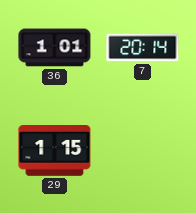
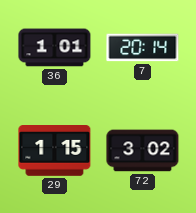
72: none -> 3:02 (143, 151)
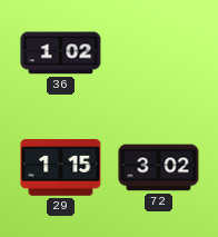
36: 1:01 -> 1:02 (61, 53)
7: 20:14 -> none (143, 48)
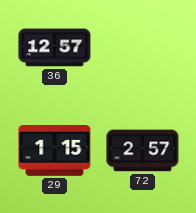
36: 1:02 -> 12:57 (55, 48)
72: 3:02 -> 2:57 (143, 151)
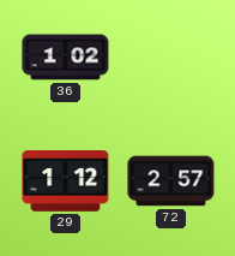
36: 12:57 -> 1:02 (66, 58)
29: 1:15 -> 1:12 (66, 181)
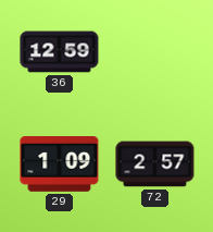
36: 1:02 -> 12:59 (60, 52)
29: 1:12 -> 1:09 (60, 164)
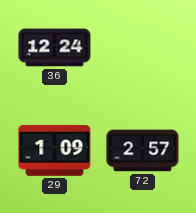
36: 12:59 -> 12:24 (55, 48)
